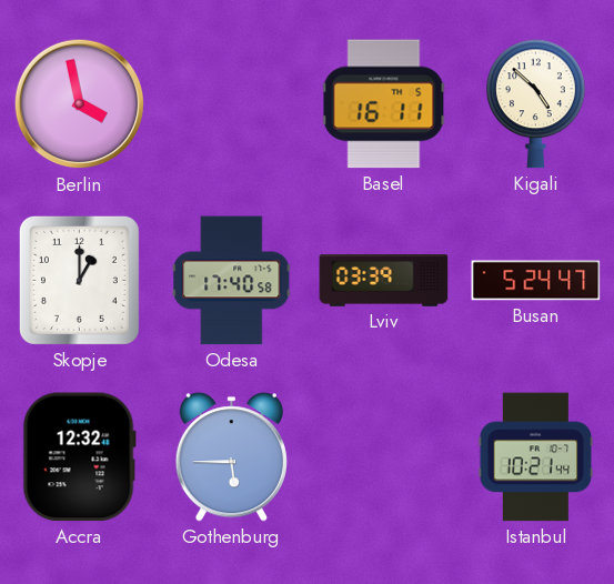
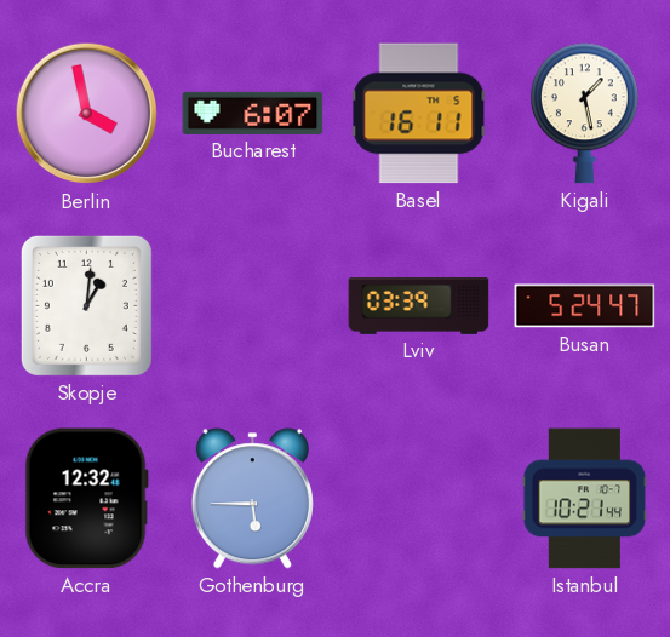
Bucharest: none -> 6:07 (253, 113)
Kigali: 4:52 -> 1:28 (584, 114)
Skopje: 1:00 -> 1:01 (86, 305)
Odesa: 17:40 -> none (232, 281)
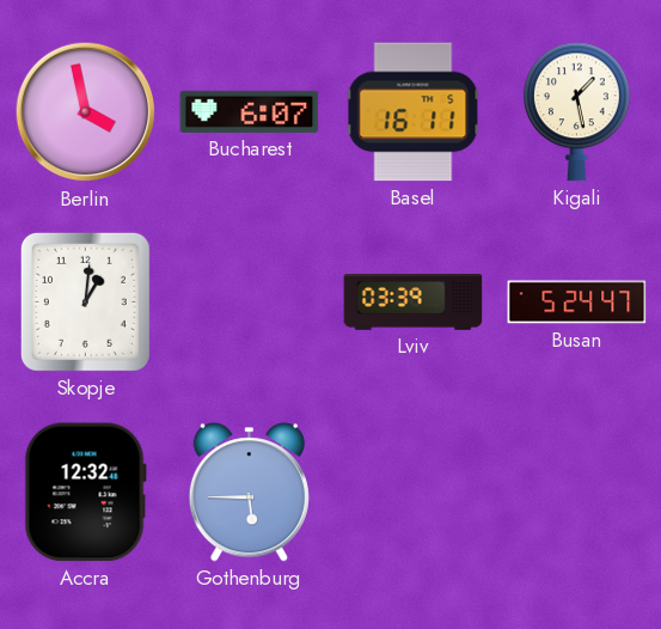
Istanbul: 10:21 -> none (585, 499)
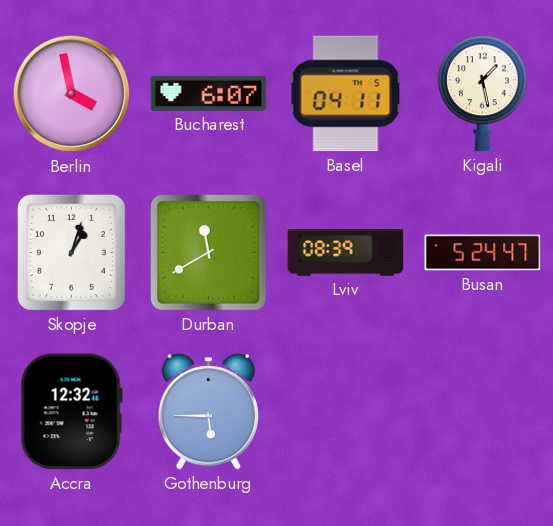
Basel: 16:11 -> 04:11 (346, 94)
Skopje: 1:01 -> 1:03 (71, 252)
Durban: none -> 11:40 (209, 253)
Lviv: 03:39 -> 08:39 (346, 253)
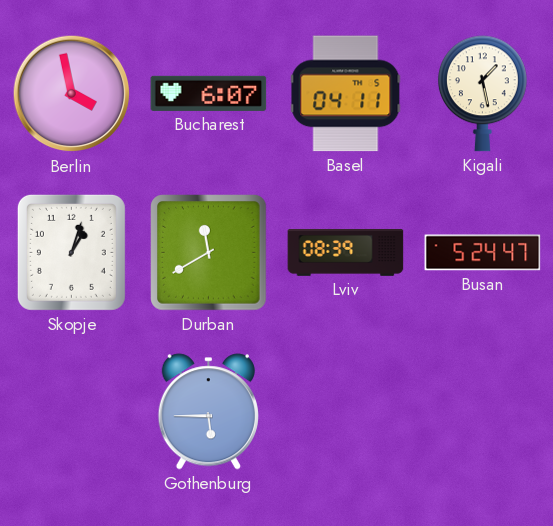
Accra: 12:32 -> none (71, 412)
